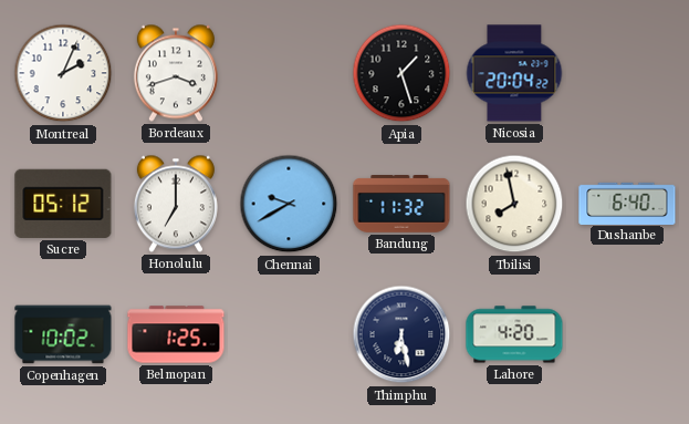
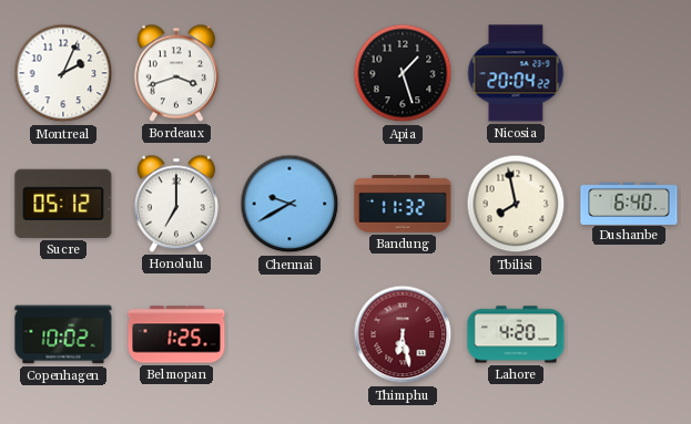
Thimphu dial: navy -> burgundy (403, 334)
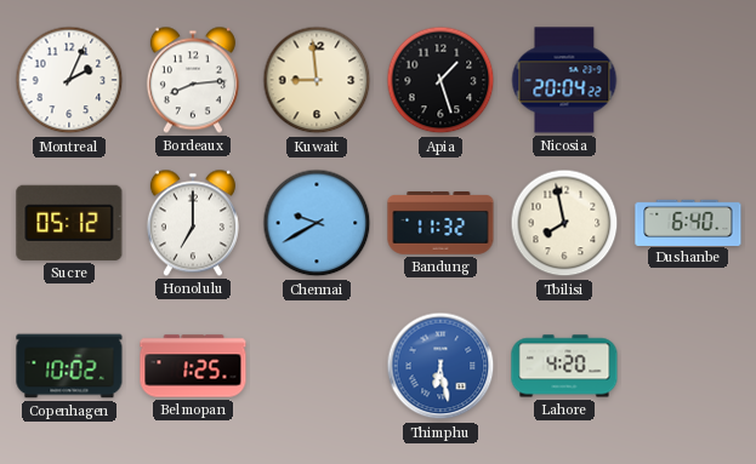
Bordeaux: 3:42 -> 8:14 (193, 80)
Kuwait: none -> 8:59 (317, 80)
Thimphu dial: burgundy -> blue (440, 366)
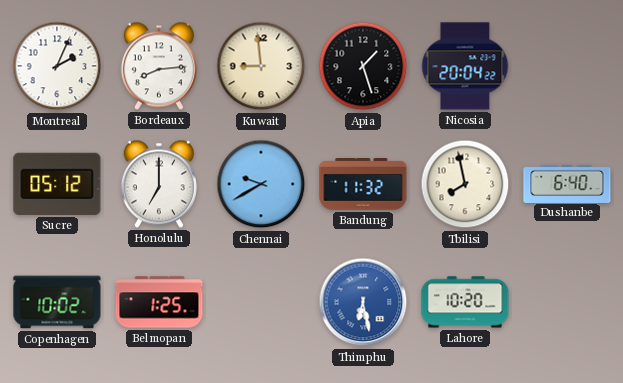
Lahore: 4:20 -> 10:20 (465, 302)
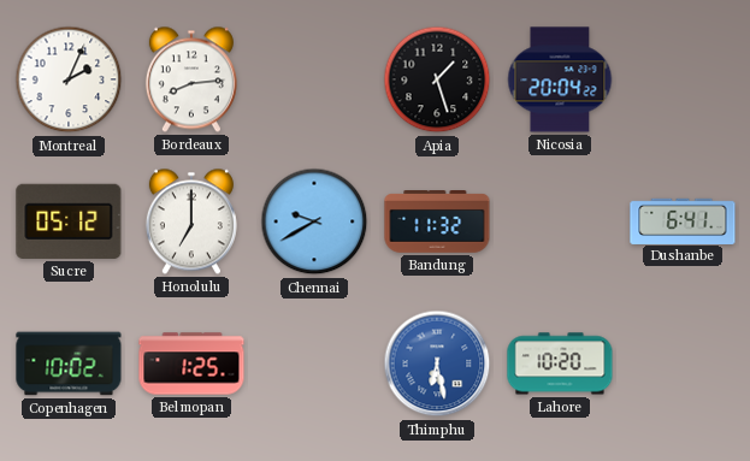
Kuwait: 8:59 -> none (261, 66)
Tbilisi: 7:58 -> none (465, 184)
Dushanbe: 6:40 -> 6:41 (683, 220)
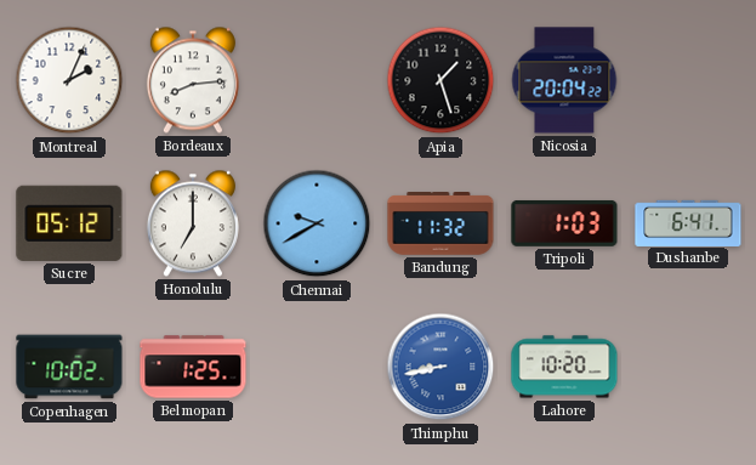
Tripoli: none -> 1:03 (564, 223)
Thimphu: 6:28 -> 8:43 (440, 367)
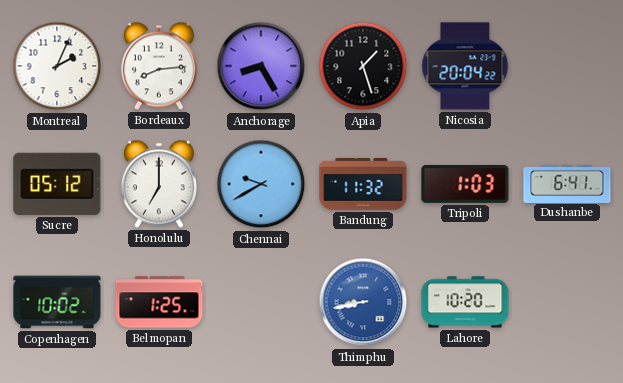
Anchorage: none -> 8:25 (261, 66)
